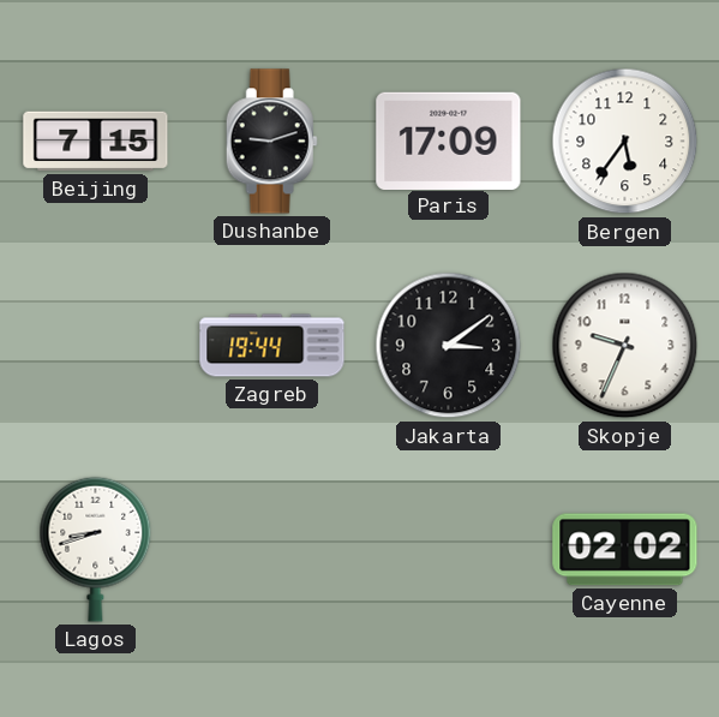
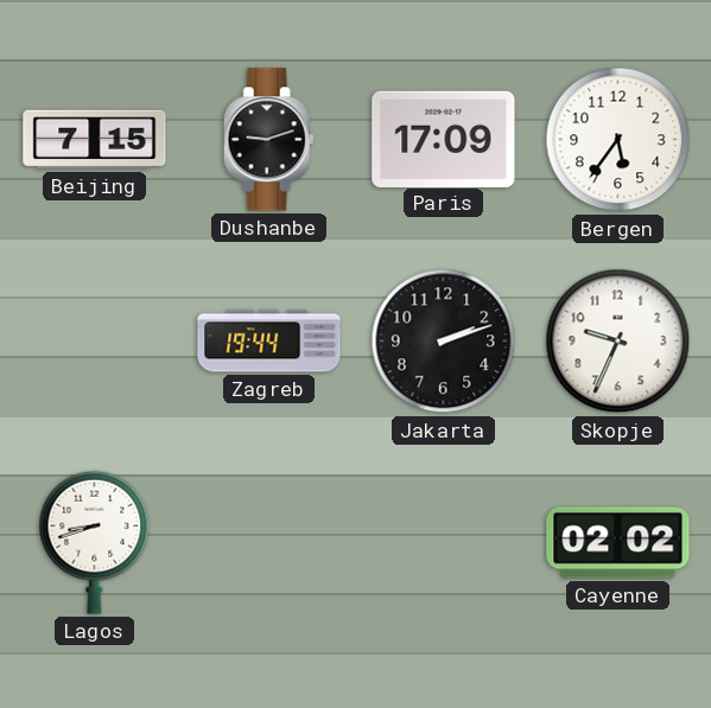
Jakarta: 3:09 -> 2:12 (444, 342)
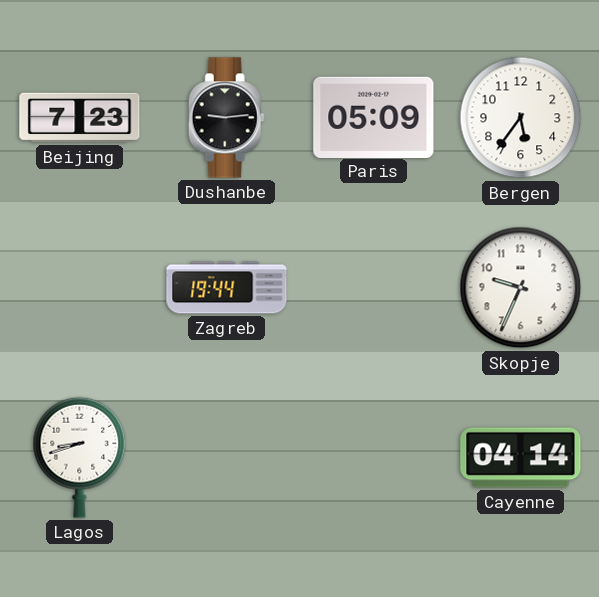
Beijing: 7:15 -> 7:23 (80, 118)
Dushanbe: 9:12 -> 9:14 (226, 118)
Paris: 17:09 -> 05:09 (374, 117)
Jakarta: 2:12 -> none (444, 342)
Cayenne: 02:02 -> 04:14 (521, 458)
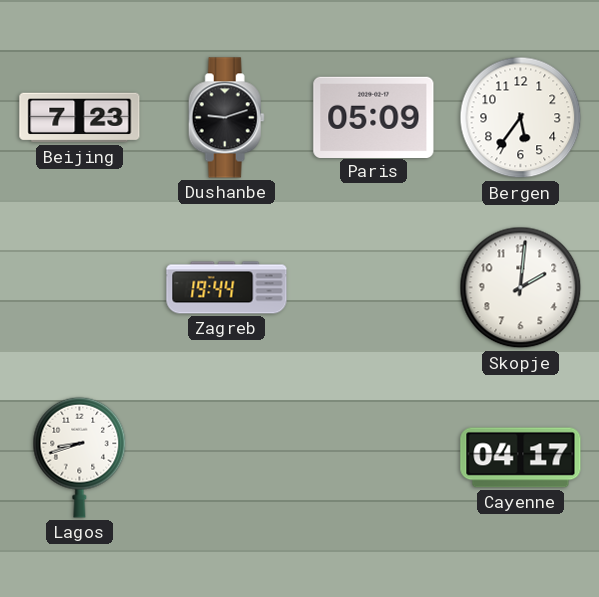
Dushanbe: 9:14 -> 9:12 (226, 118)
Skopje: 9:34 -> 2:01 (521, 288)
Cayenne: 04:14 -> 04:17 (521, 458)
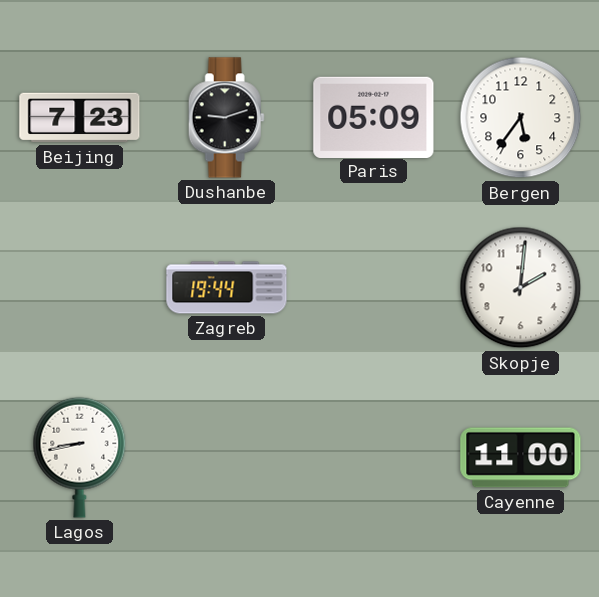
Lagos: 8:42 -> 8:43 (80, 457)
Cayenne: 04:17 -> 11:00 (521, 458)
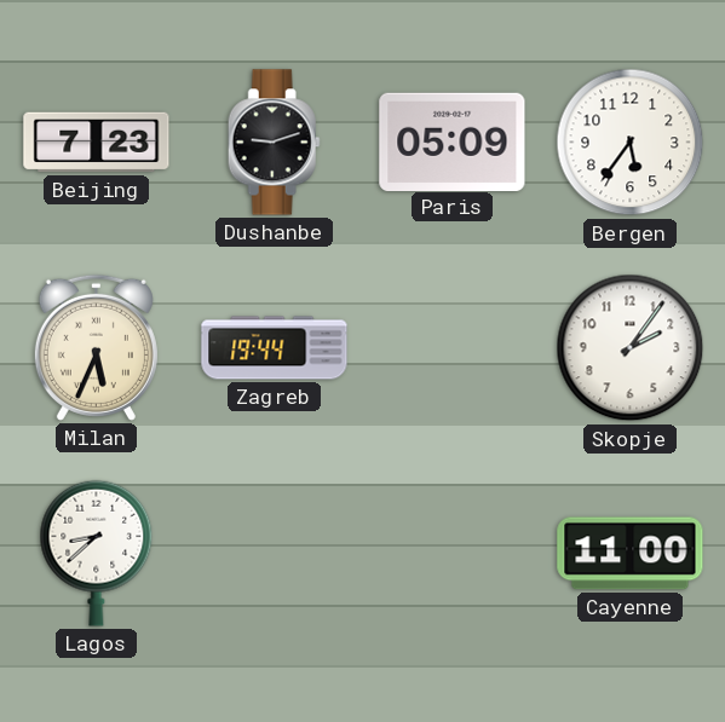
Milan: none -> 5:34 (96, 347)
Skopje: 2:01 -> 2:06 (631, 348)
Lagos: 8:43 -> 8:38 (97, 553)
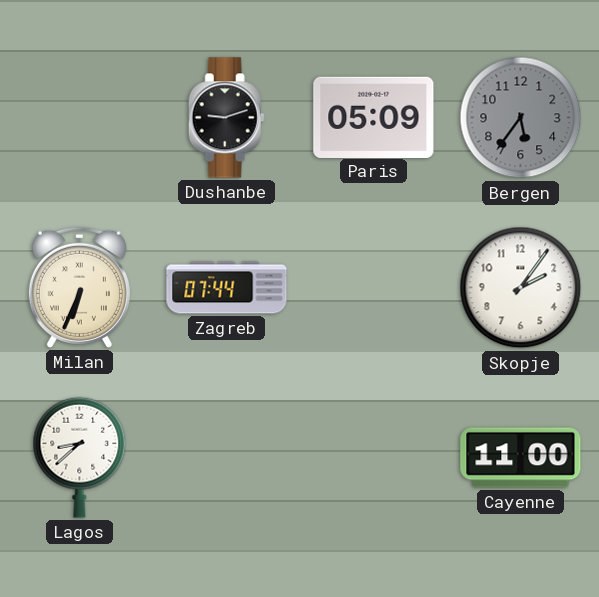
Beijing: 7:23 -> none (97, 143)
Bergen dial: white -> grey (521, 118)
Milan: 5:34 -> 6:34 (79, 287)
Zagreb: 19:44 -> 07:44 (227, 288)
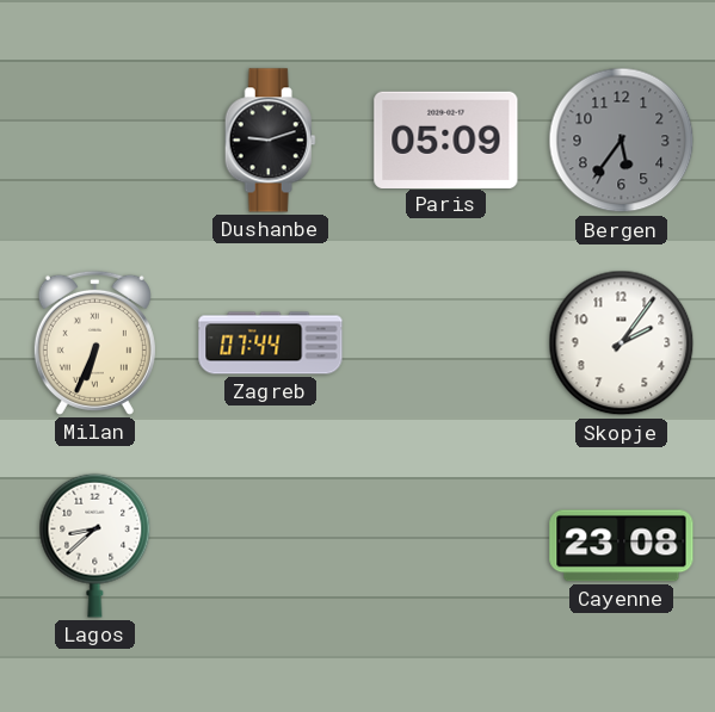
Cayenne: 11:00 -> 23:08 (622, 546)
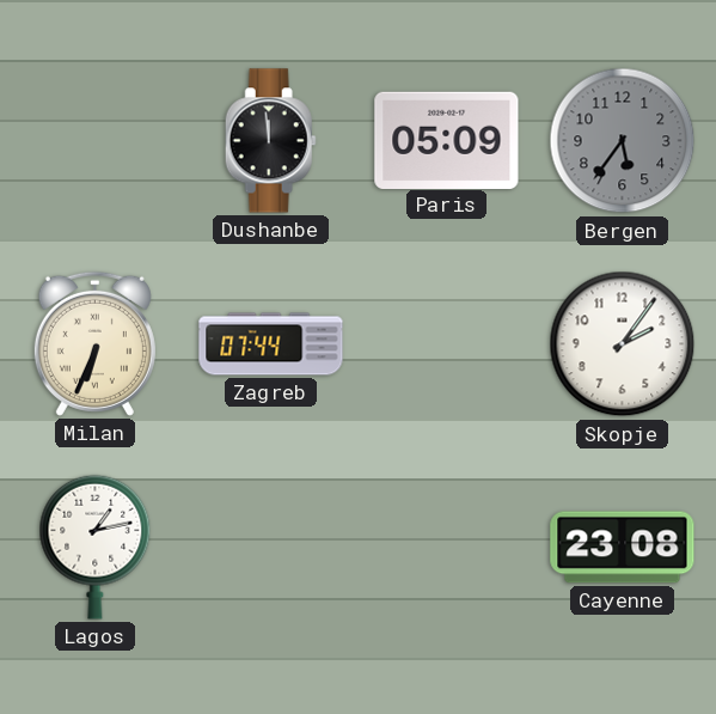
Dushanbe: 9:12 -> 11:59 (270, 141)
Lagos: 8:38 -> 1:13 (96, 547)
